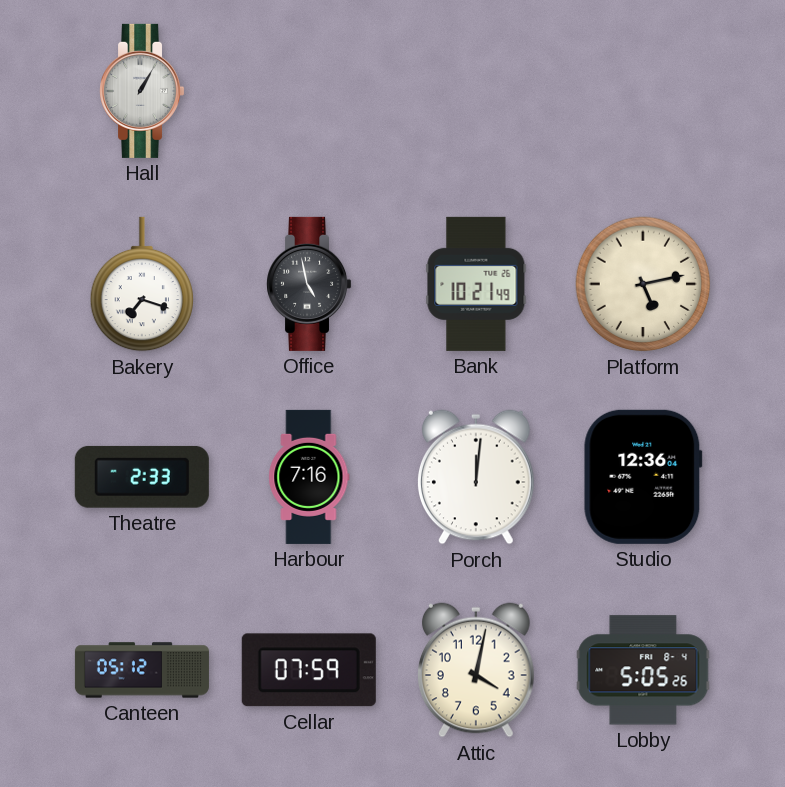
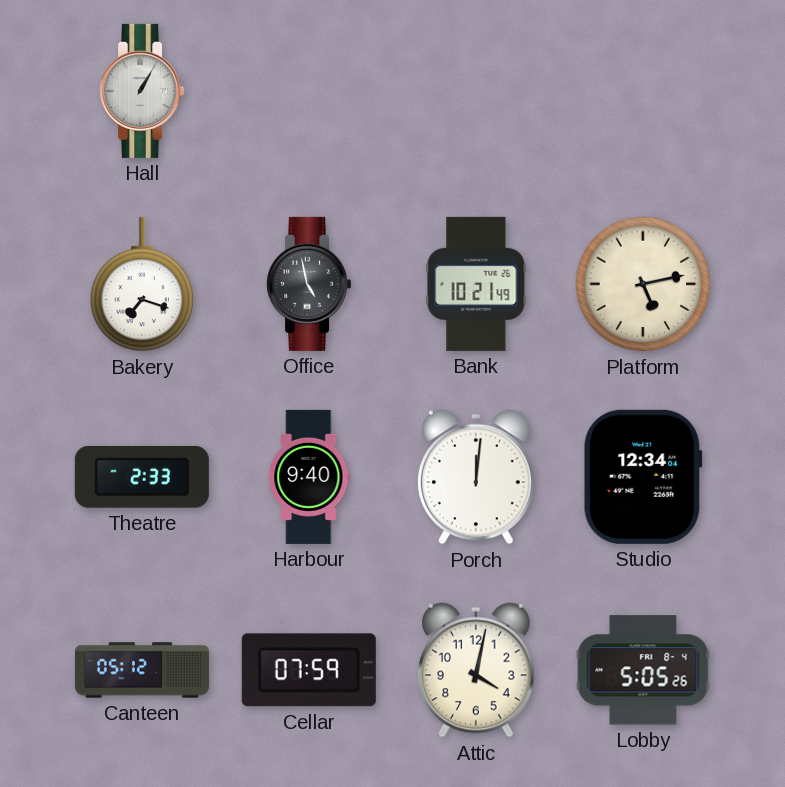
Harbour: 7:16 -> 9:40 (309, 477)
Studio: 12:36 -> 12:34 (643, 477)
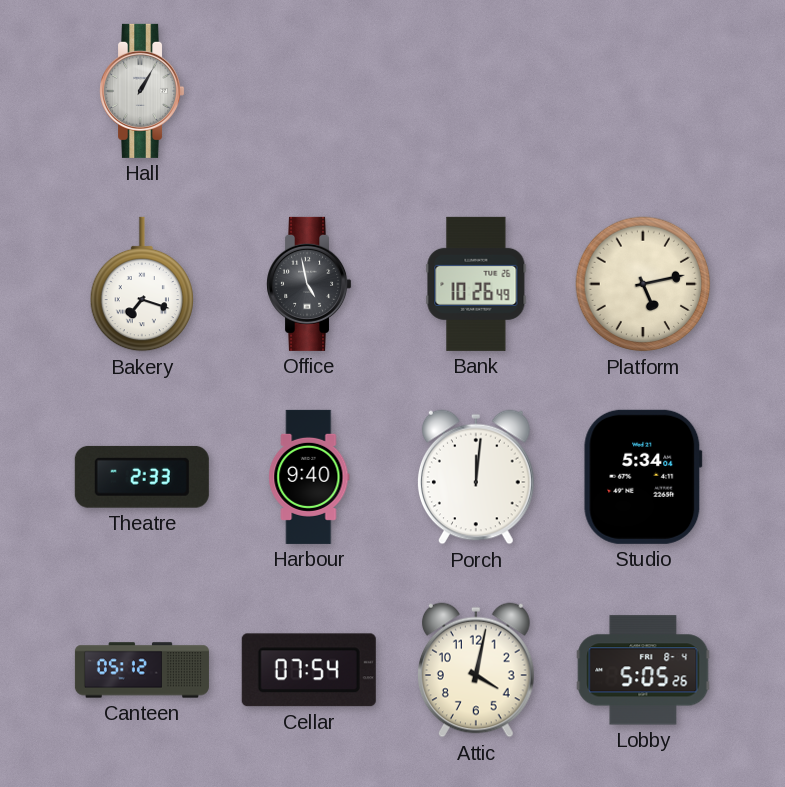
Bank: 10:21 -> 10:26 (476, 284)
Studio: 12:34 -> 5:34 (643, 477)
Cellar: 07:59 -> 07:54 (309, 670)
